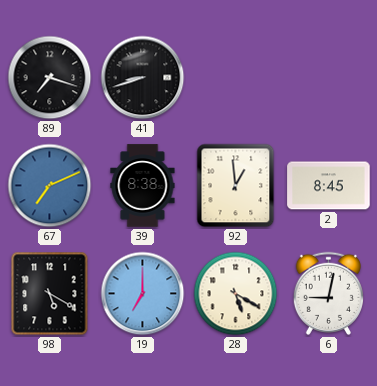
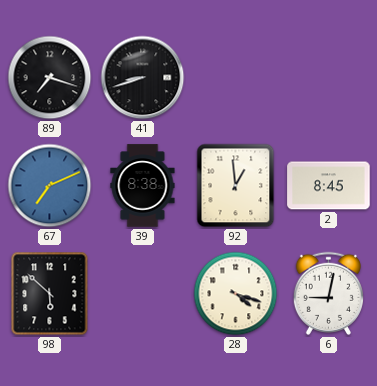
98: 5:20 -> 5:52 (50, 294)
19: 7:00 -> none (143, 294)
28: 5:20 -> 4:18 (236, 294)
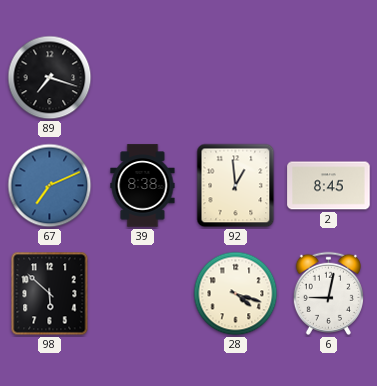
41: 8:42 -> none (143, 78)
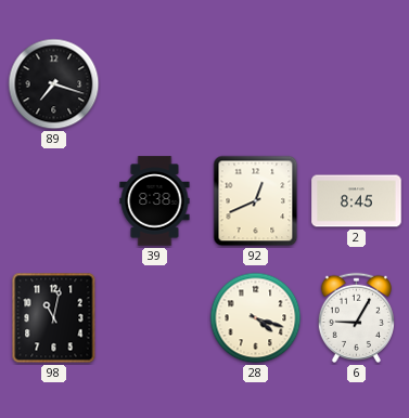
67: 7:11 -> none (50, 186)
92: 12:59 -> 12:41 (256, 201)
98: 5:52 -> 11:02 (54, 318)
6: 9:02 -> 9:05 (356, 317)
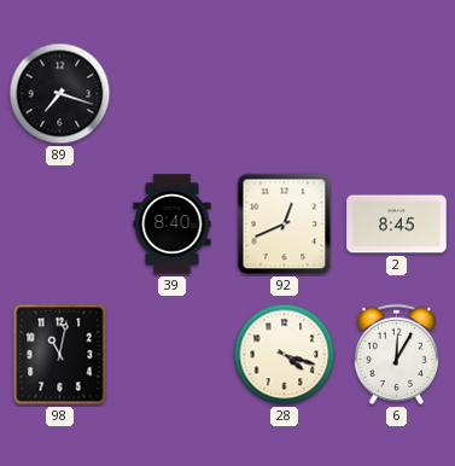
39: 8:38 -> 8:40 (173, 225)
6: 9:05 -> 12:05 (396, 354)
